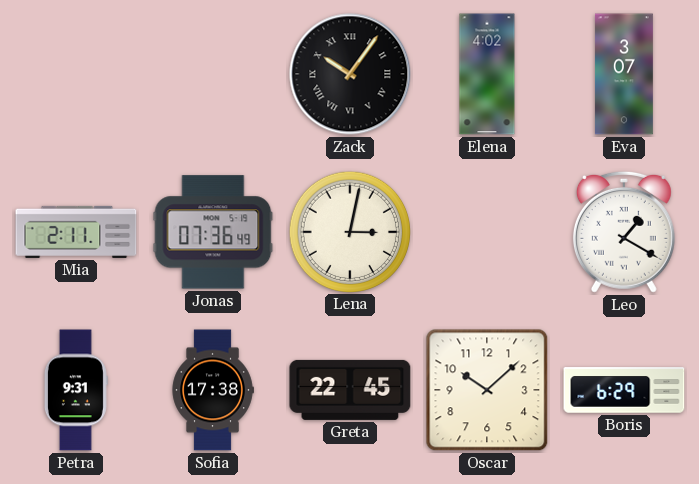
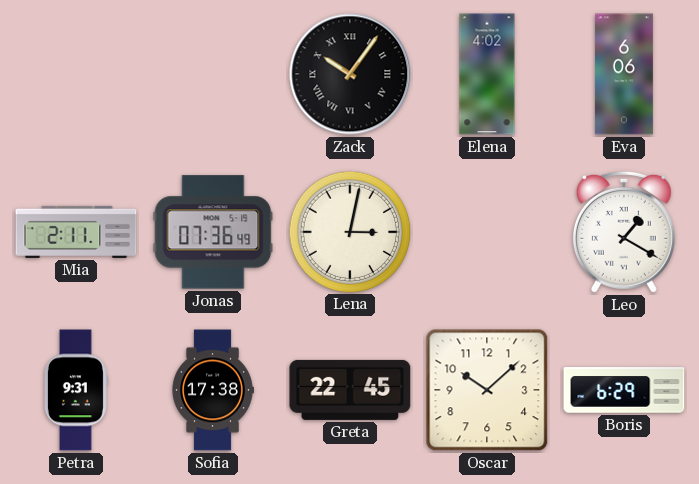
Eva: 3:07 -> 6:06 (624, 74)
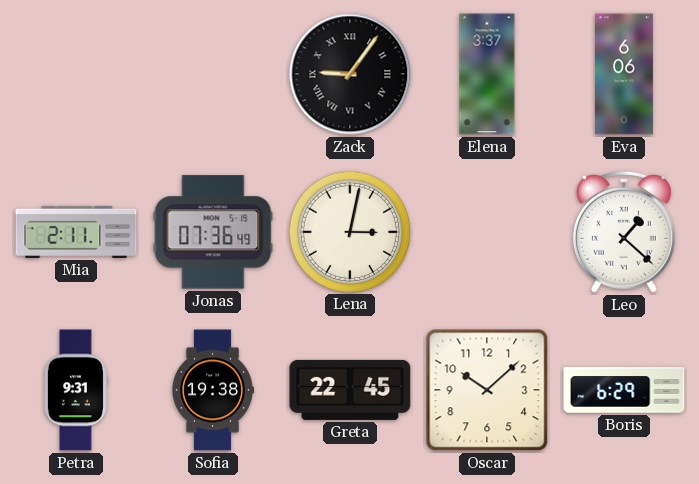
Zack: 10:06 -> 9:06 (350, 74)
Elena: 4:02 -> 3:37 (487, 74)
Leo: 1:20 -> 1:22 (624, 232)
Sofia: 17:38 -> 19:38 (213, 390)
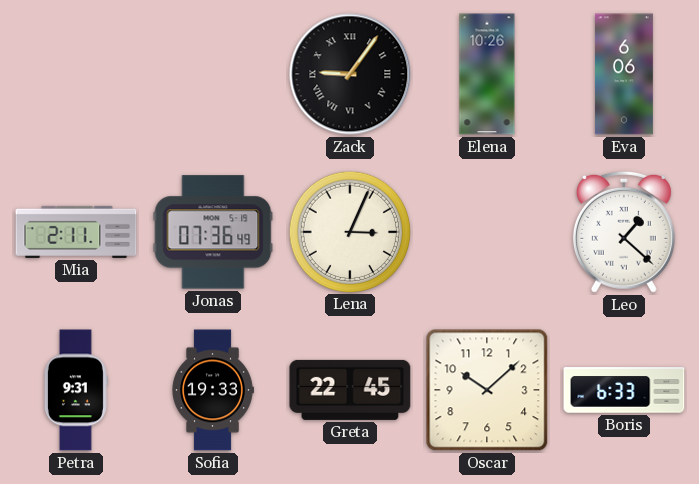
Elena: 3:37 -> 10:26 (487, 74)
Lena: 3:02 -> 3:04 (349, 231)
Sofia: 19:38 -> 19:33 (213, 390)
Boris: 6:29 -> 6:33 (624, 390)
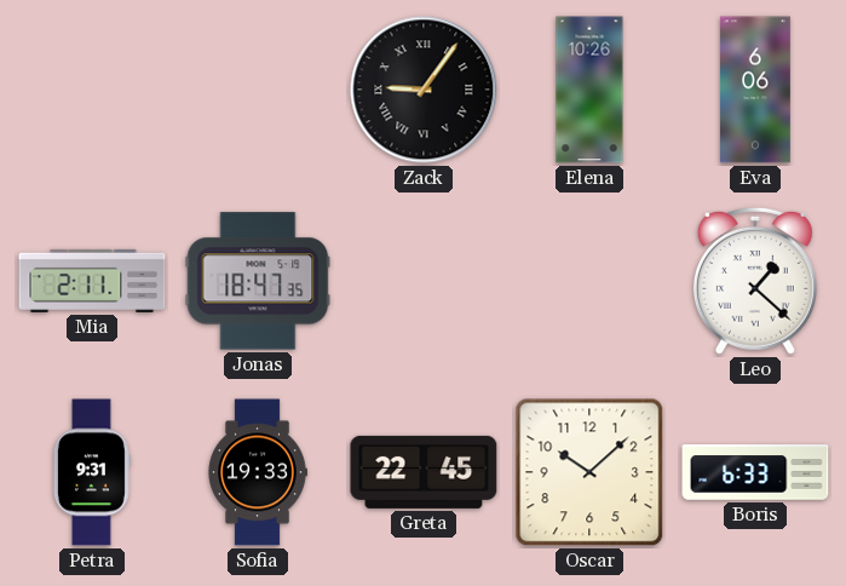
Jonas: 07:36 -> 18:47 (258, 281)
Lena: 3:04 -> none (349, 231)
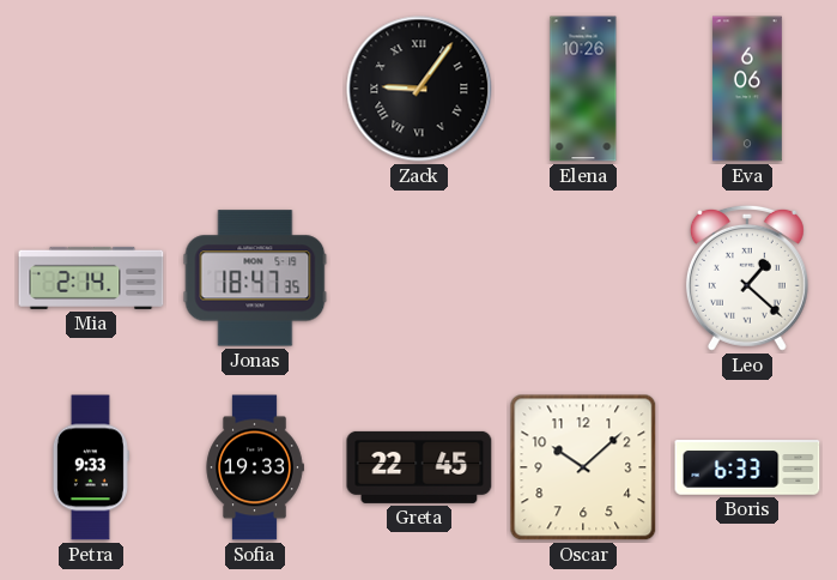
Mia: 2:11 -> 2:14 (91, 278)
Petra: 9:31 -> 9:33 (91, 467)
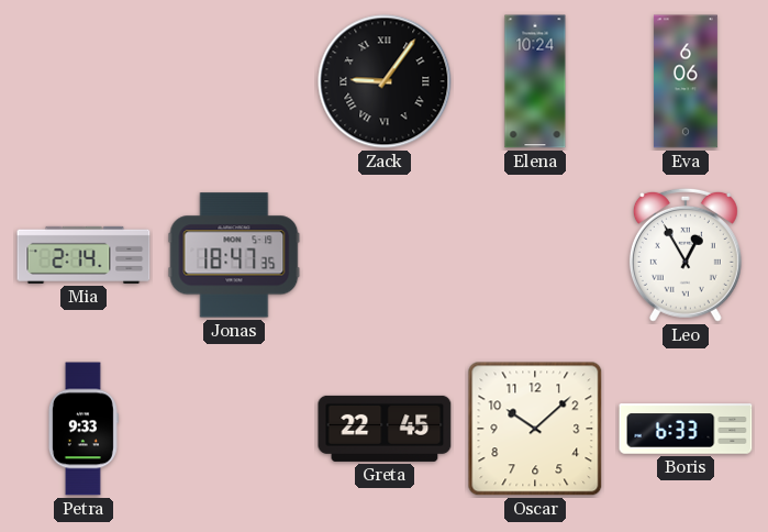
Elena: 10:26 -> 10:24 (535, 81)
Leo: 1:22 -> 12:55 (686, 255)
Sofia: 19:33 -> none (255, 467)
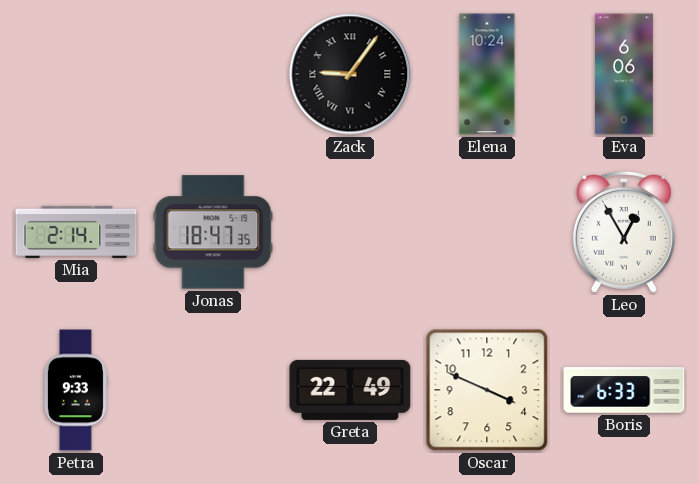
Greta: 22:45 -> 22:49 (350, 390)
Oscar: 10:08 -> 3:49 (487, 390)
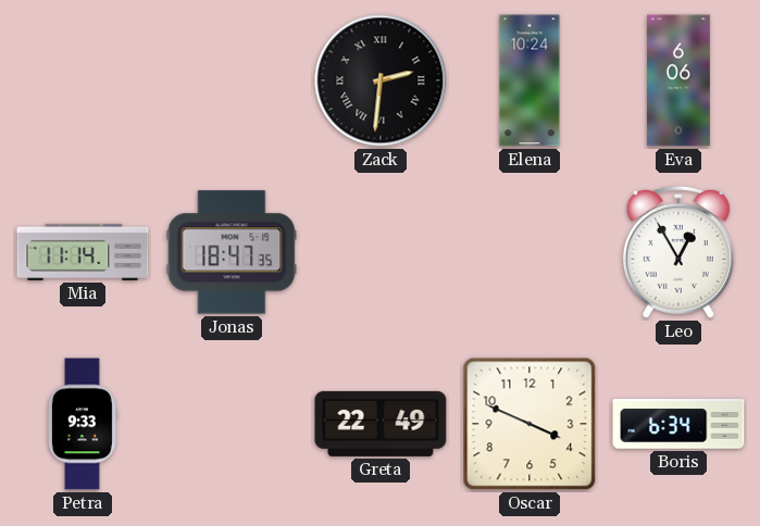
Zack: 9:06 -> 2:31 (381, 80)
Mia: 2:14 -> 11:14 (83, 252)
Boris: 6:33 -> 6:34 (678, 424)
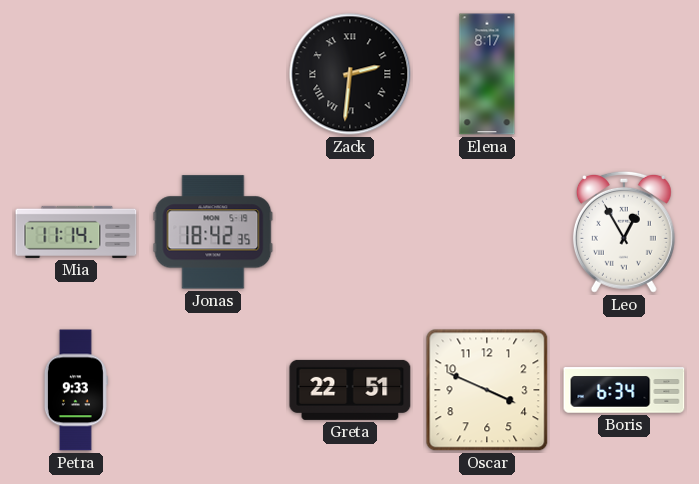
Elena: 10:24 -> 8:17 (487, 74)
Eva: 6:06 -> none (678, 80)
Jonas: 18:47 -> 18:42 (213, 232)
Greta: 22:49 -> 22:51 (350, 390)
